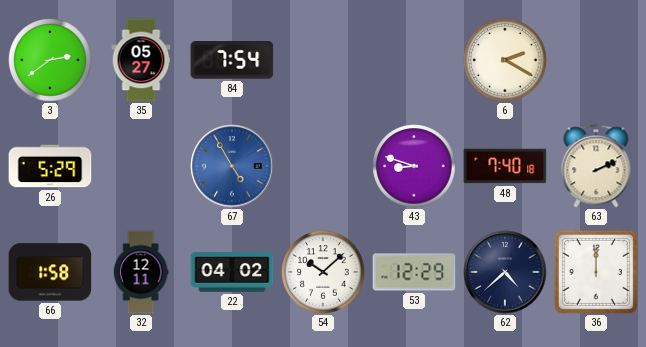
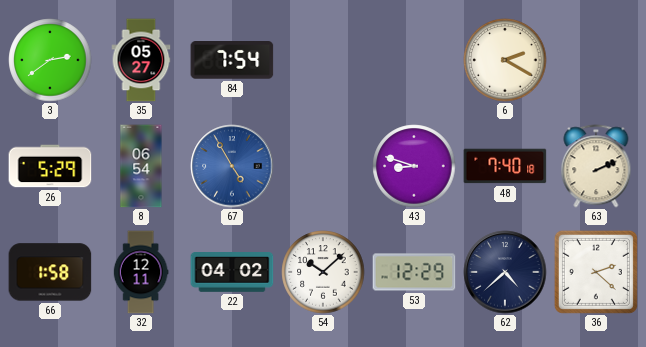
8: none -> 06:54 (141, 166)
36: 12:00 -> 2:22 (596, 272)
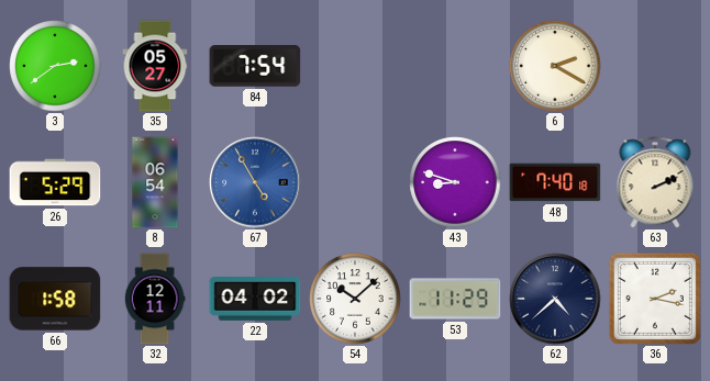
53: 12:29 -> 11:29 (455, 299)
36: 2:22 -> 2:17 (655, 299)
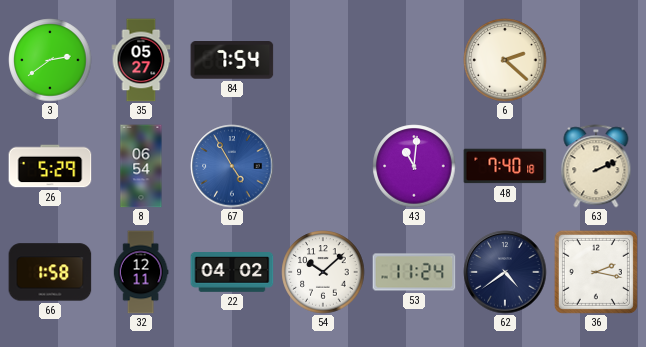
6: 2:20 -> 2:22 (505, 60)
43: 8:48 -> 11:01 (414, 166)
53: 11:29 -> 11:24 (414, 272)
62: 4:38 -> 4:39 (505, 272)
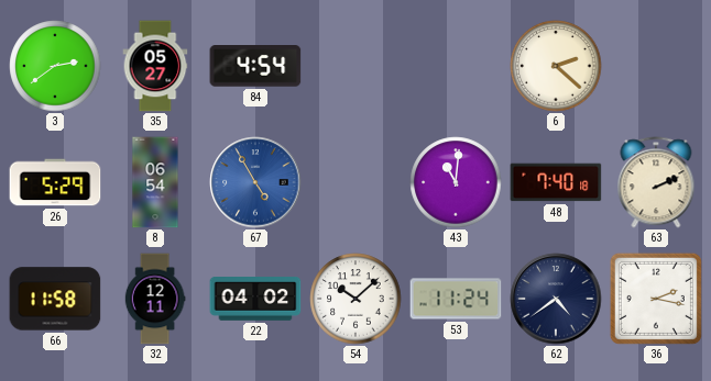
84: 7:54 -> 4:54 (255, 67)
66: 1:58 -> 11:58 (55, 299)
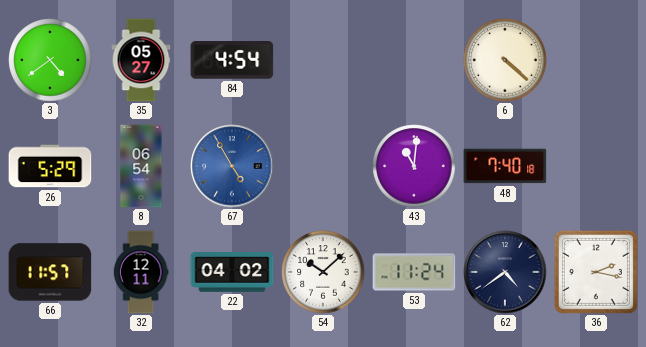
3: 2:39 -> 4:39 (50, 60)
6: 2:22 -> 4:22 (505, 60)
63: 2:11 -> none (656, 182)
66: 11:58 -> 11:57 (50, 272)
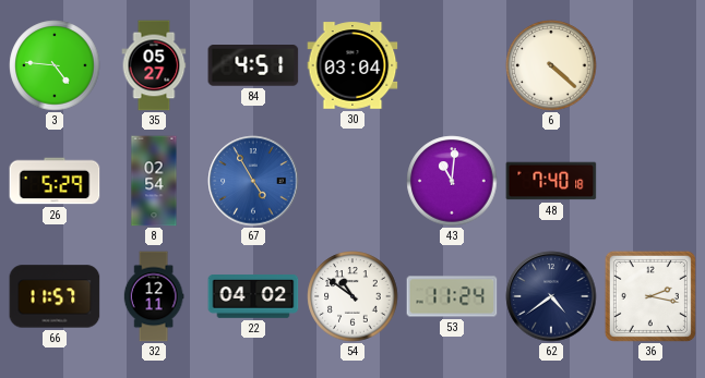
3: 4:39 -> 4:46 (55, 65)
84: 4:54 -> 4:51 (253, 66)
30: none -> 03:04 (352, 65)
8: 06:54 -> 02:54 (154, 181)
54: 10:08 -> 10:51 (352, 296)
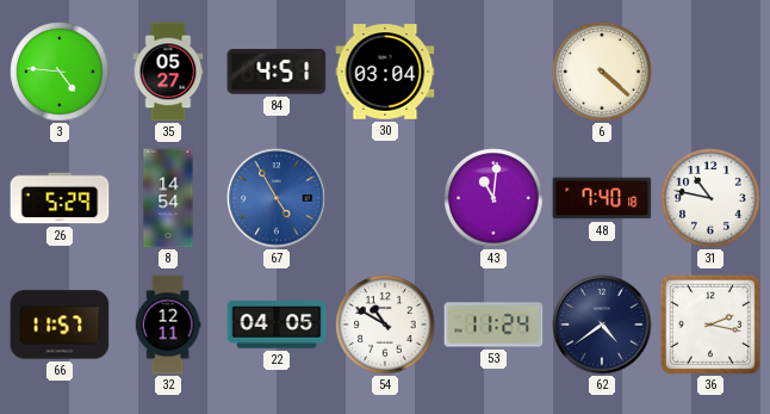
8: 02:54 -> 14:54 (168, 198)
31: none -> 10:47 (710, 198)
22: 04:02 -> 04:05 (277, 326)
54: 10:51 -> 10:50 (385, 325)
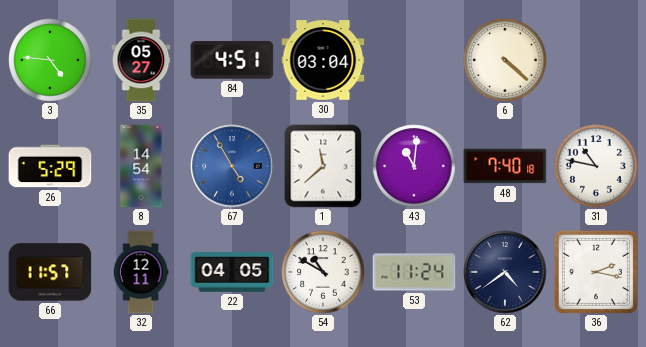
1: none -> 11:38 (323, 166)
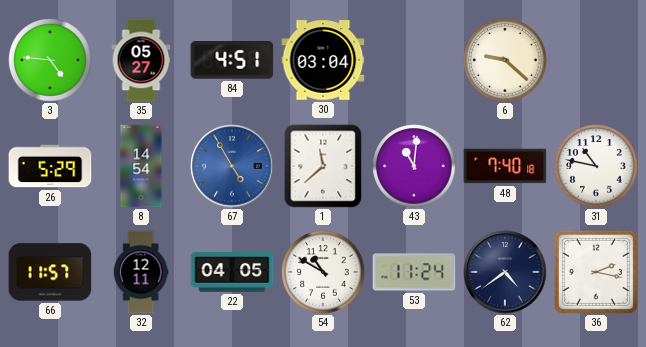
6: 4:22 -> 9:22 (505, 60)
